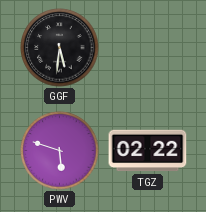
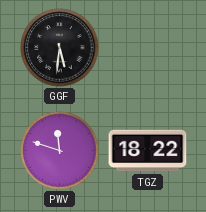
PWV: 5:48 -> 11:48 (60, 151)
TGZ: 02:22 -> 18:22 (148, 151)
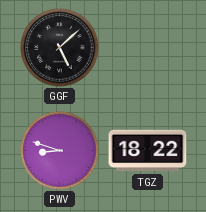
GGF: 5:31 -> 5:08 (60, 48)
PWV: 11:48 -> 8:48 (60, 151)
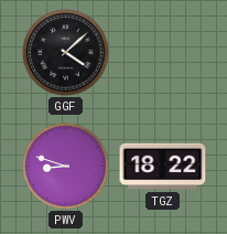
GGF: 5:08 -> 4:08 (66, 53)
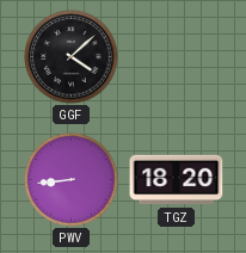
PWV: 8:48 -> 8:44 (72, 180)
TGZ: 18:22 -> 18:20 (177, 180)
